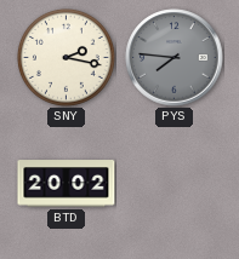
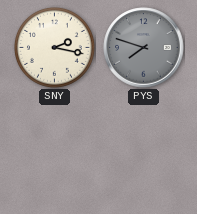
PYS: 7:46 -> 7:48 (144, 48)
BTD: 20:02 -> none (67, 184)
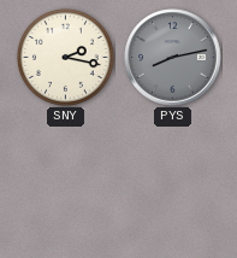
PYS: 7:48 -> 8:13 (173, 58)
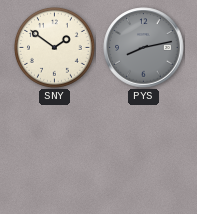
SNY: 2:17 -> 1:51 (54, 47)
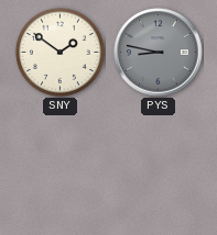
PYS: 8:13 -> 8:47 (159, 53)
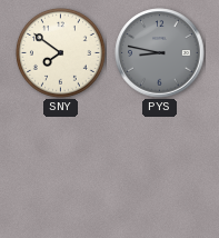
SNY: 1:51 -> 7:51 (60, 52)
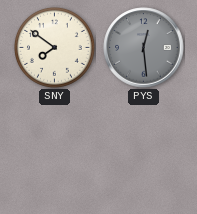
PYS: 8:47 -> 12:29 (144, 48)
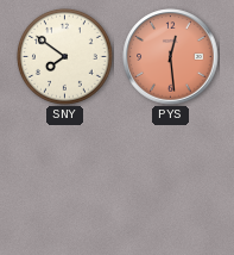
PYS dial: grey -> salmon (171, 57)
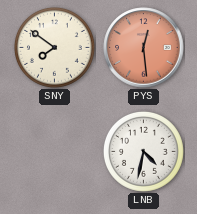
LNB: none -> 4:32 (143, 151)
